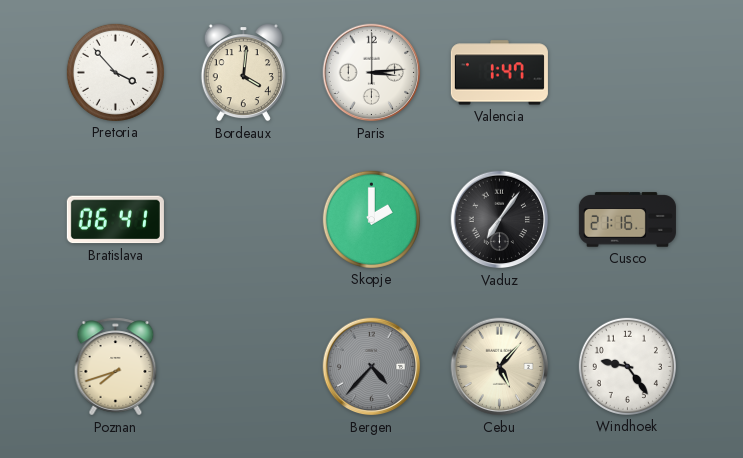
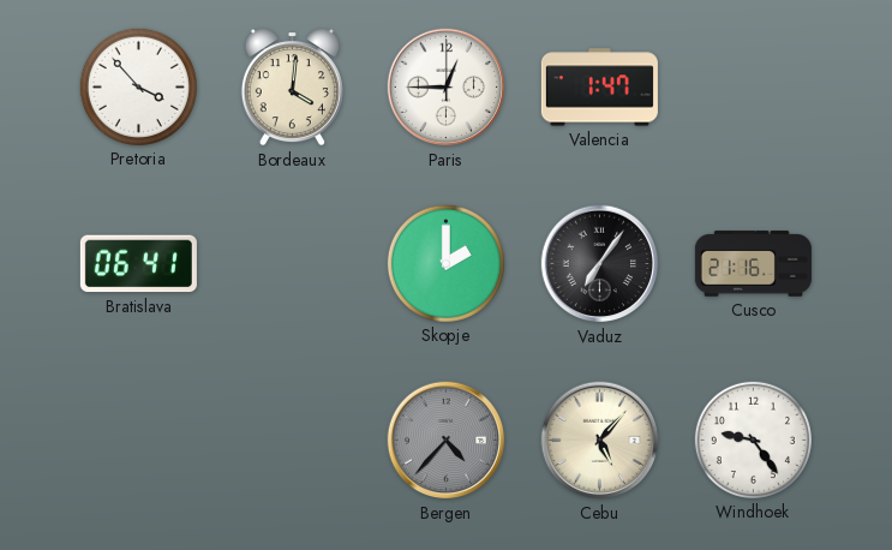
Paris: 3:14 -> 12:45 (447, 88)
Poznan: 7:42 -> none (116, 367)
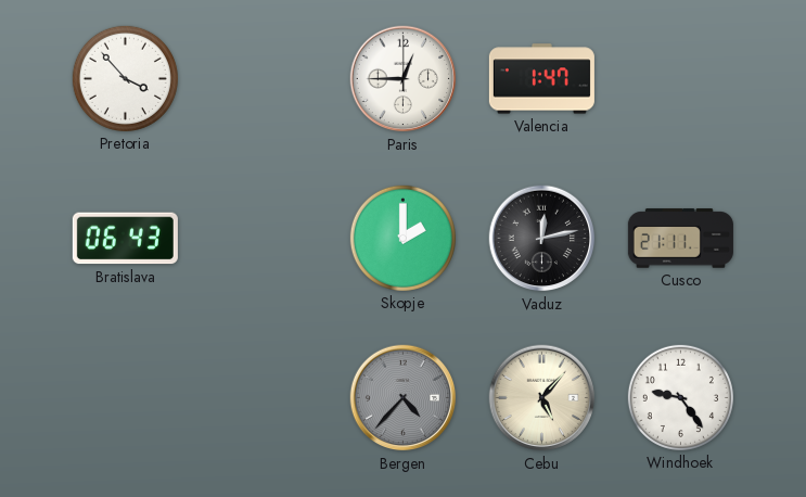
Bordeaux: 4:01 -> none (292, 88)
Bratislava: 06:41 -> 06:43 (125, 239)
Vaduz: 7:06 -> 12:13 (542, 239)
Cusco: 21:16 -> 21:11 (680, 239)
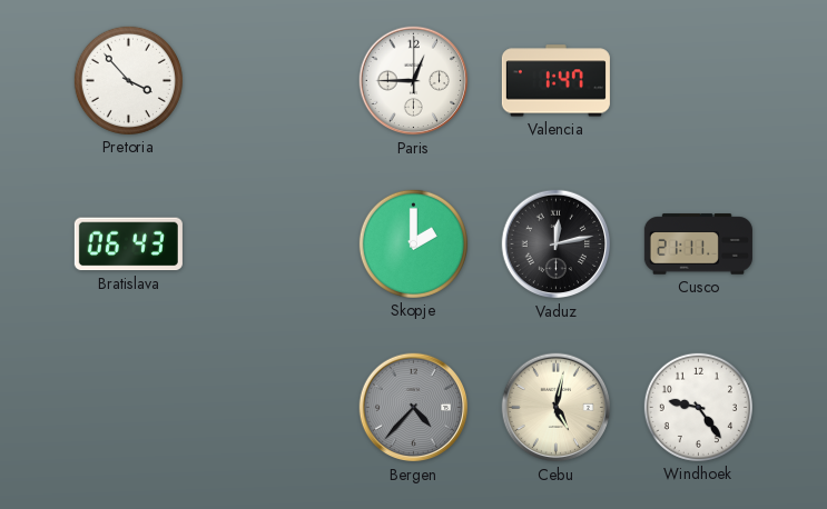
Cebu: 5:07 -> 5:02 (557, 408)
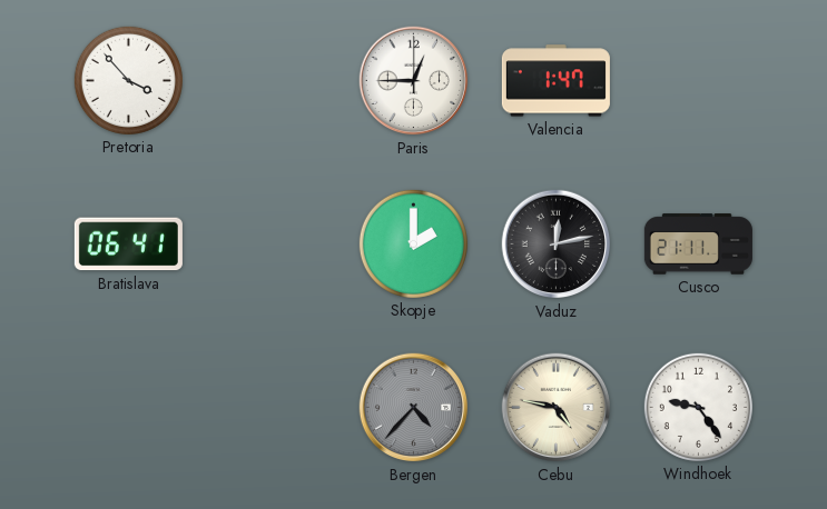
Bratislava: 06:43 -> 06:41 (128, 244)
Cebu: 5:02 -> 4:47 (557, 408)
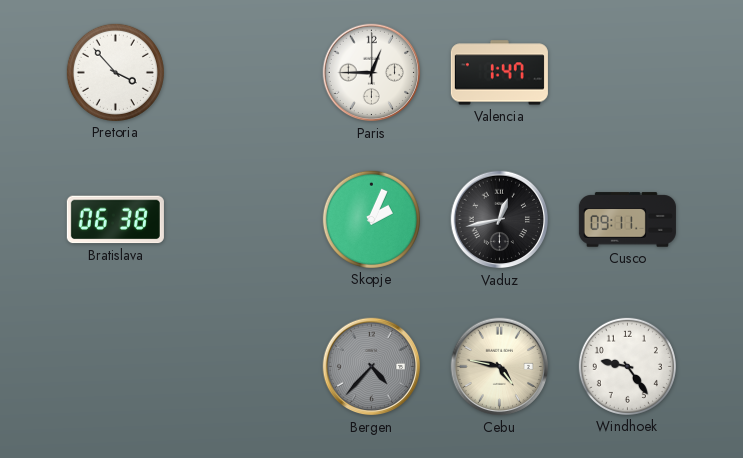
Bratislava: 06:41 -> 06:38 (115, 220)
Skopje: 2:00 -> 2:04 (371, 219)
Vaduz: 12:13 -> 12:43 (500, 220)
Cusco: 21:11 -> 09:11 (627, 220)
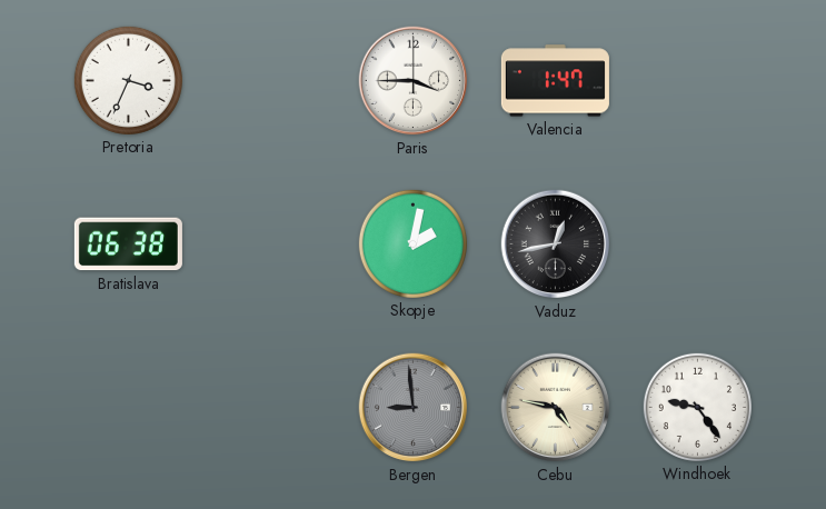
Pretoria: 3:53 -> 3:34 (128, 80)
Paris: 12:45 -> 3:45 (414, 81)
Skopje: 2:04 -> 2:02 (412, 243)
Cusco: 09:11 -> none (627, 220)
Bergen: 4:37 -> 8:59 (414, 408)
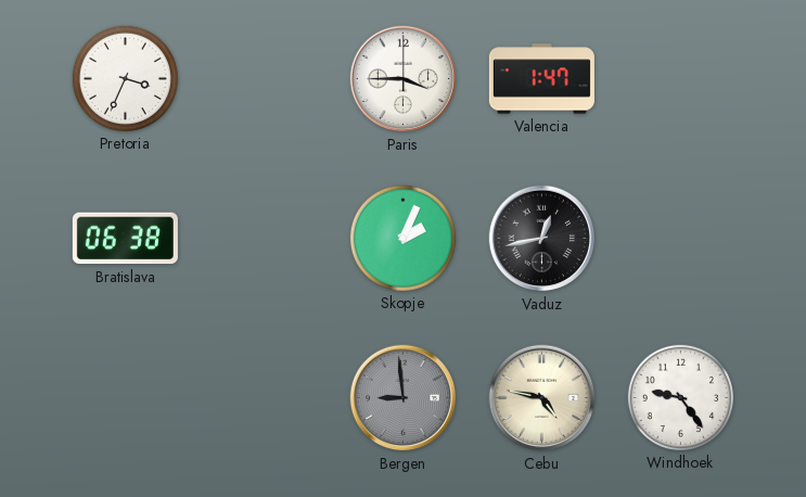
Skopje: 2:02 -> 2:04 (402, 238)
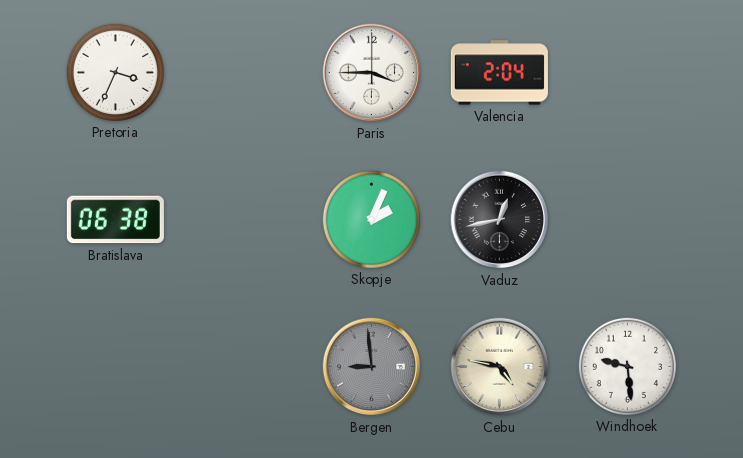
Valencia: 1:47 -> 2:04 (499, 73)
Windhoek: 9:24 -> 9:29 (627, 366)
